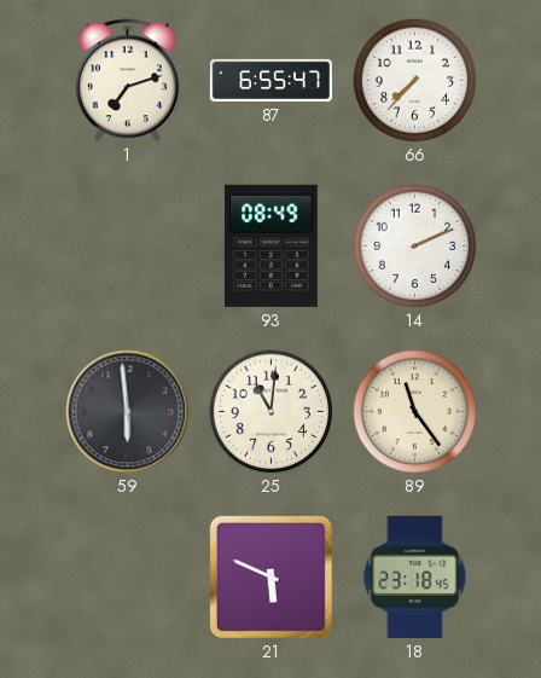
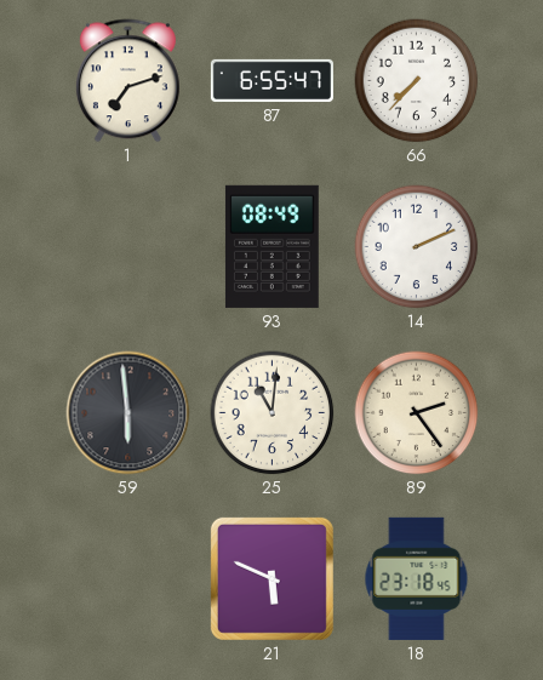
89: 11:24 -> 2:24 (417, 413)
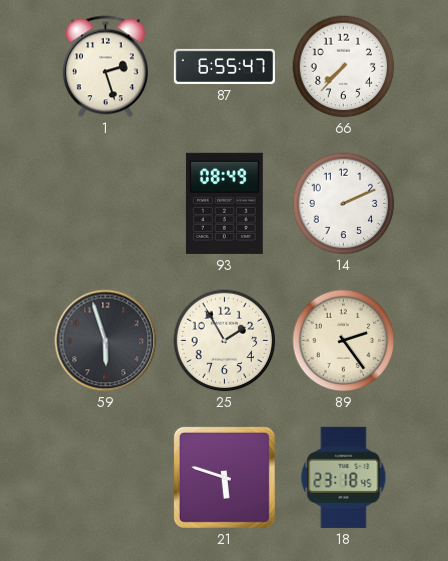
1: 7:12 -> 2:27 (105, 67)
59: 5:59 -> 5:57 (106, 341)
25: 11:01 -> 1:55 (225, 341)
21: 5:49 -> 5:48 (224, 477)
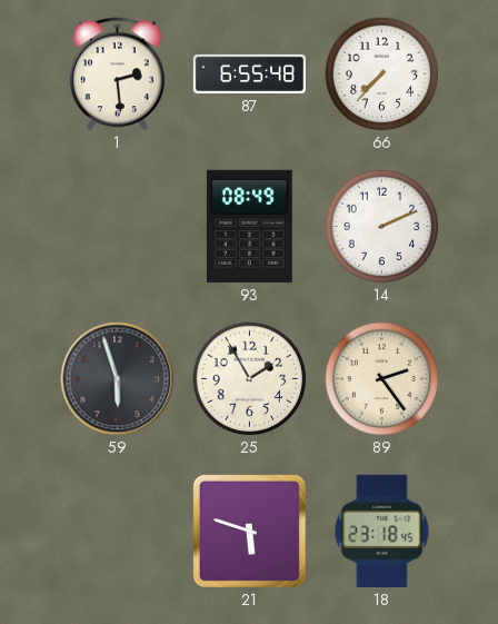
1: 2:27 -> 2:29 (117, 75)
87: 6:55:47 -> 6:55:48 (249, 73)
